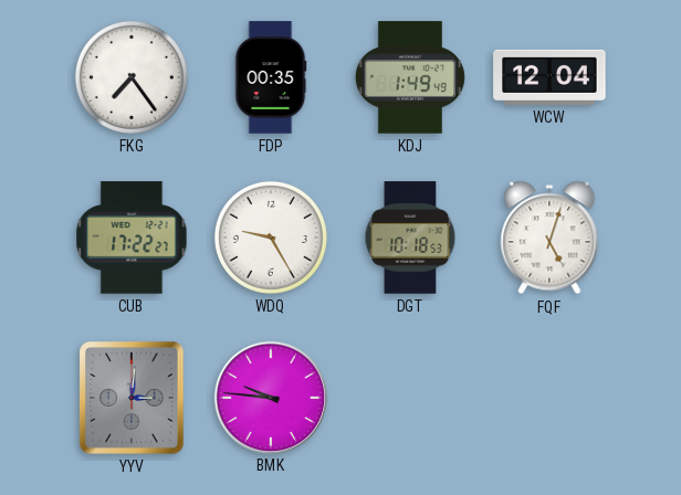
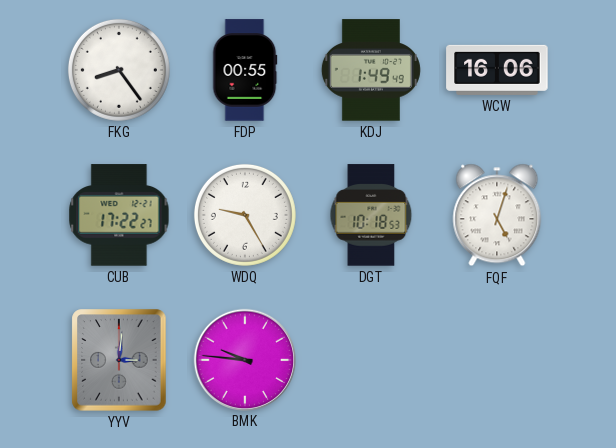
FKG: 7:24 -> 8:24 (119, 70)
FDP: 00:35 -> 00:55 (245, 70)
WCW: 12:04 -> 16:06 (497, 70)
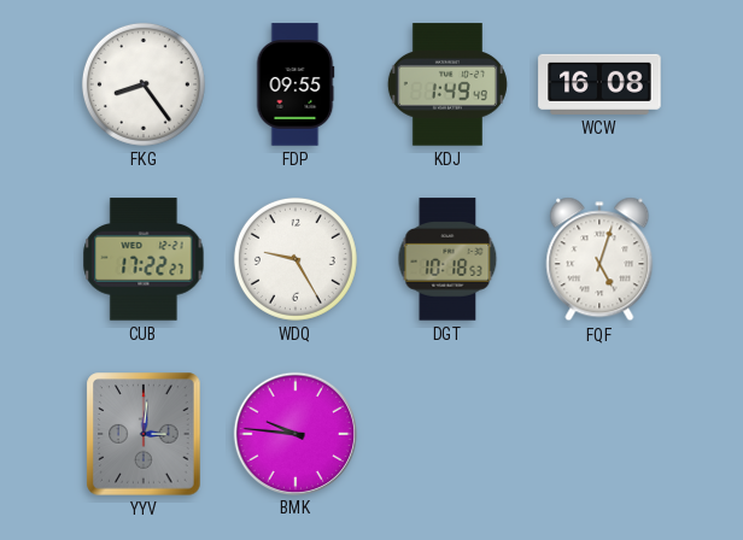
FDP: 00:55 -> 09:55 (296, 84)
WCW: 16:06 -> 16:08 (599, 84)
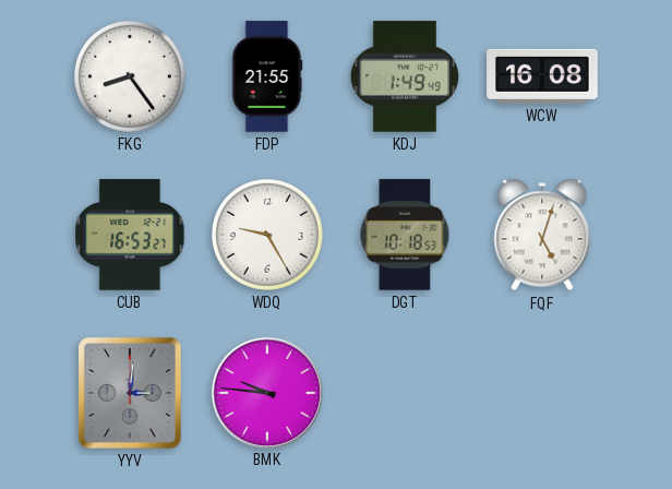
FDP: 09:55 -> 21:55 (267, 76)
CUB: 17:22 -> 16:53 (130, 235)
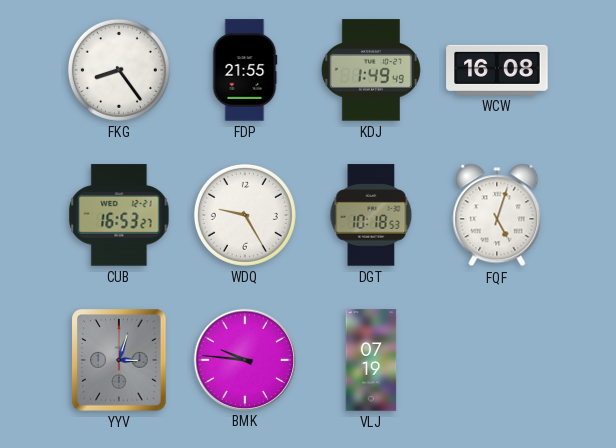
YYV: 3:01 -> 3:03 (119, 360)
VLJ: none -> 07:19 (371, 360)
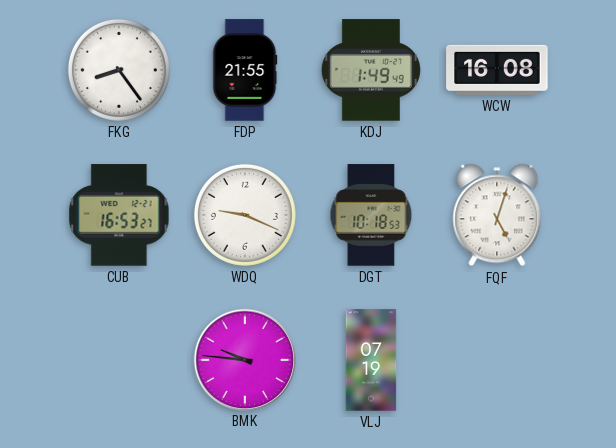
WDQ: 9:25 -> 9:19 (245, 215)
YYV: 3:03 -> none (119, 360)
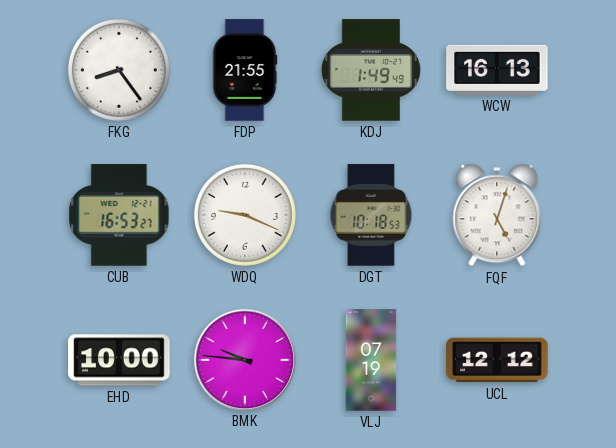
WCW: 16:08 -> 16:13 (497, 70)
EHD: none -> 10:00 (119, 360)
UCL: none -> 12:12 (497, 360)
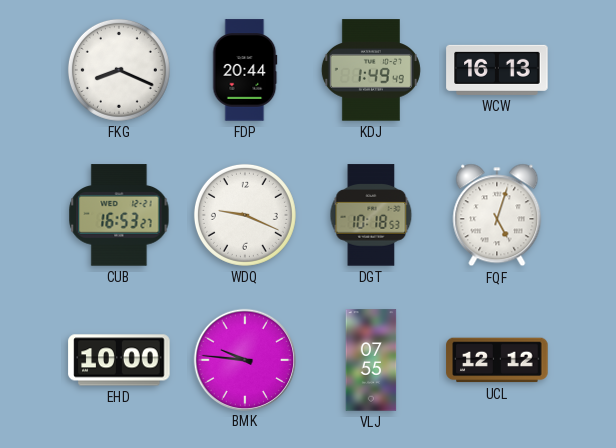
FKG: 8:24 -> 8:19 (119, 70)
FDP: 21:55 -> 20:44 (245, 70)
VLJ: 07:19 -> 07:55 (371, 360)
